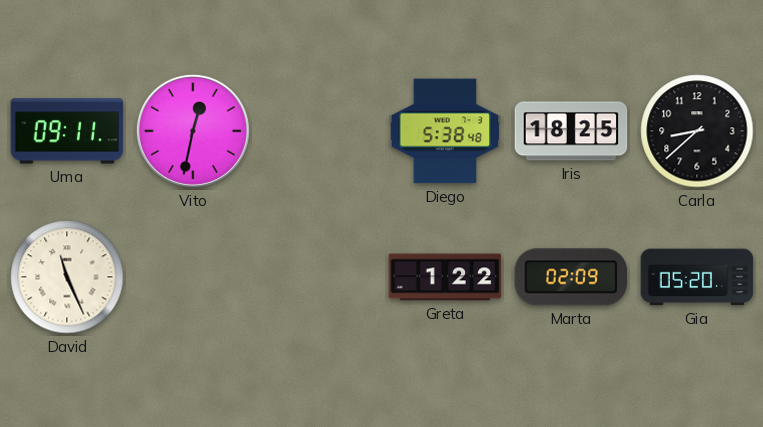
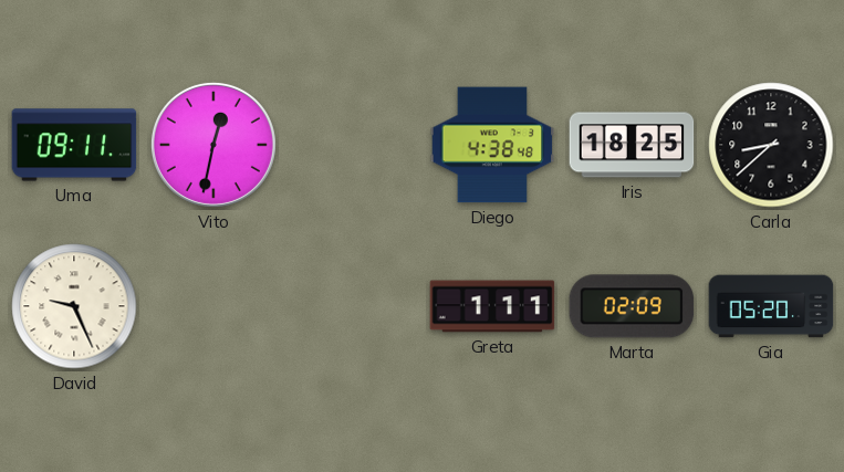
Diego: 5:38 -> 4:38 (492, 145)
David: 11:26 -> 9:26 (74, 306)
Greta: 1:22 -> 1:11 (492, 306)
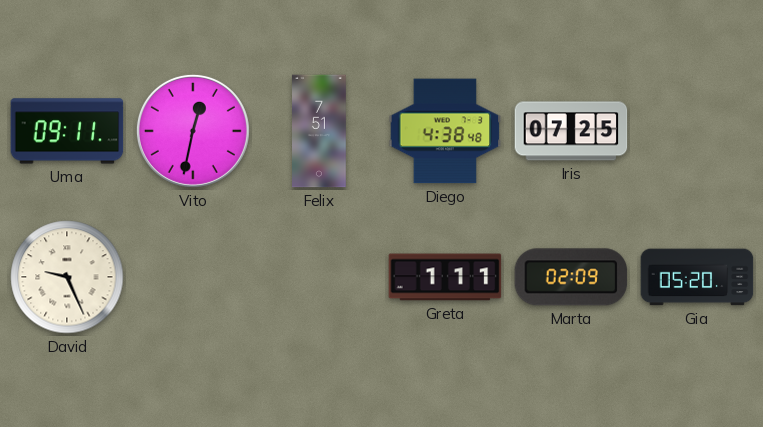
Felix: none -> 7:51 (320, 131)
Iris: 18:25 -> 07:25 (571, 131)
Carla: 8:38 -> none (771, 145)
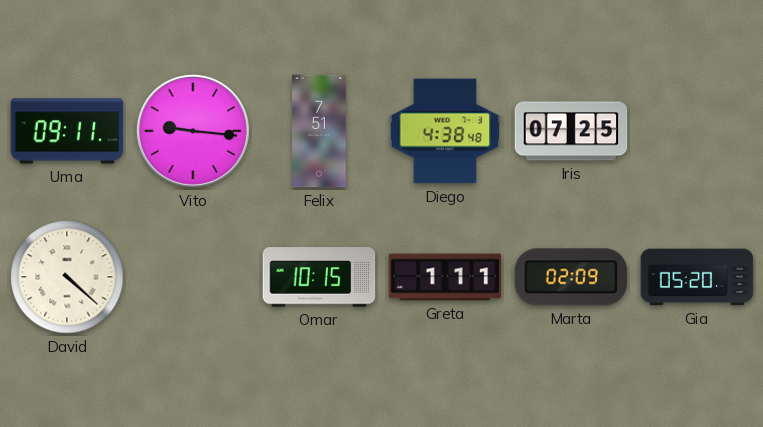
Vito: 12:32 -> 9:16 (193, 131)
David: 9:26 -> 4:22 (67, 277)
Omar: none -> 10:15 (319, 277)
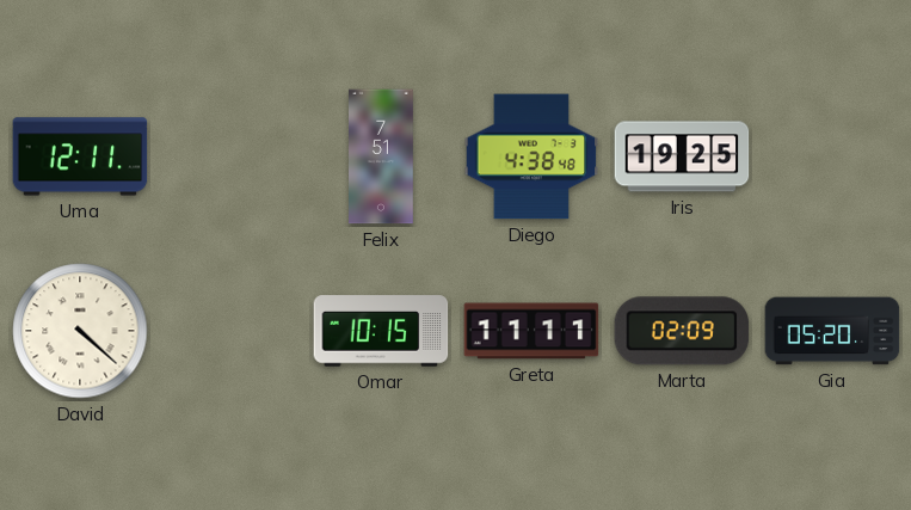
Uma: 09:11 -> 12:11 (80, 156)
Vito: 9:16 -> none (193, 131)
Iris: 07:25 -> 19:25 (682, 156)
Greta: 1:11 -> 11:11 (531, 331)
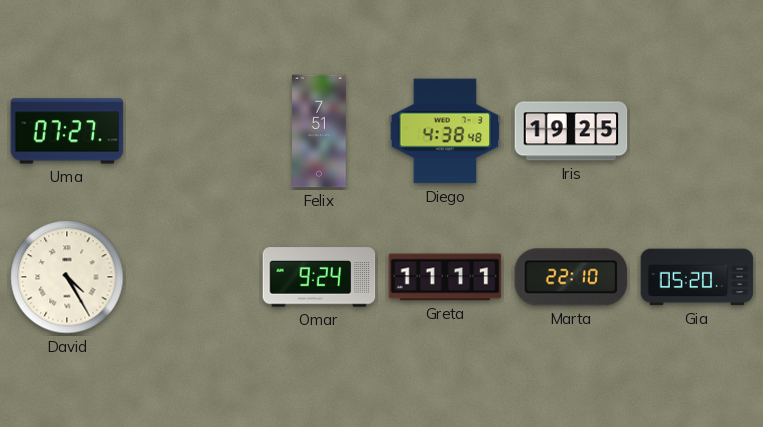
Uma: 12:11 -> 07:27 (67, 131)
David: 4:22 -> 4:25 (67, 277)
Omar: 10:15 -> 9:24 (319, 277)
Marta: 02:09 -> 22:10 (571, 277)
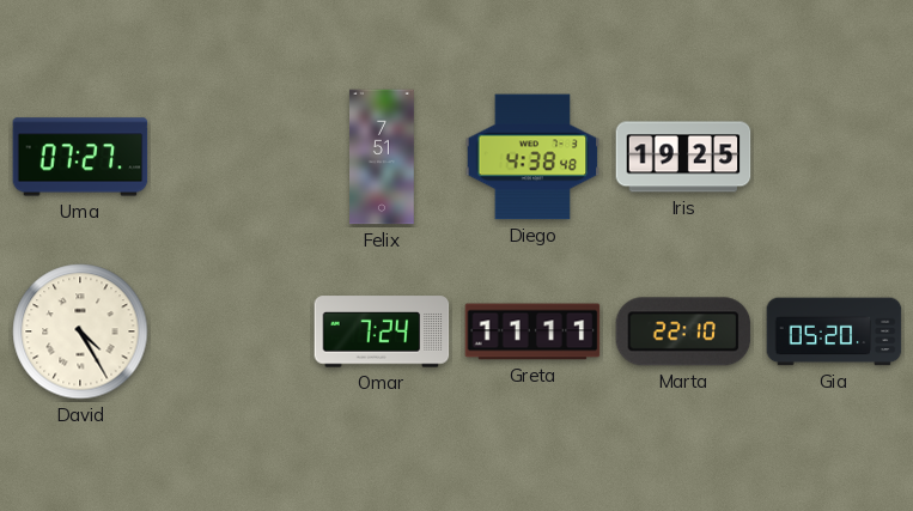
Omar: 9:24 -> 7:24 (382, 331)
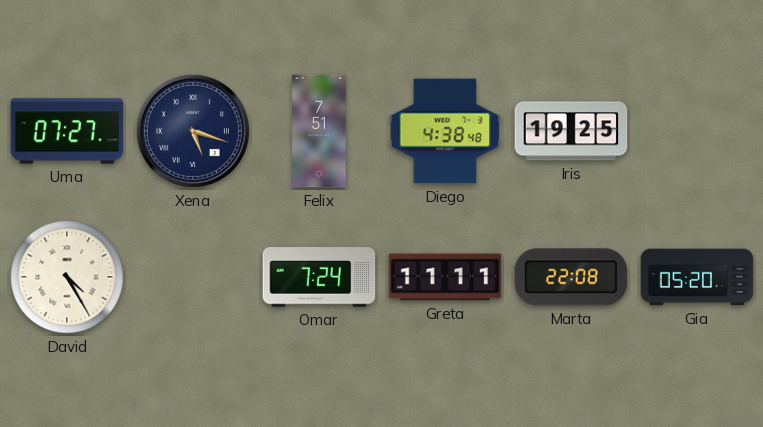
Xena: none -> 5:18 (193, 131)
Marta: 22:10 -> 22:08 (571, 277)
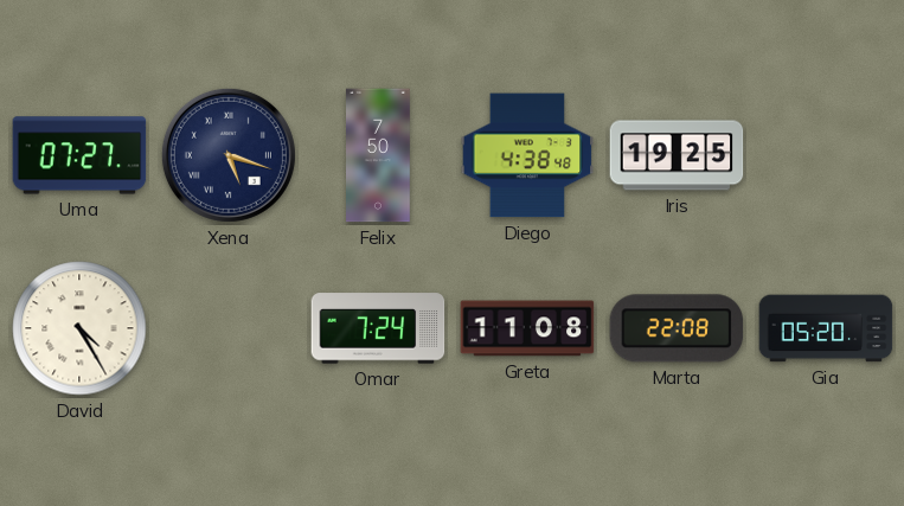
Felix: 7:51 -> 7:50 (379, 155)
Greta: 11:11 -> 11:08 (527, 328)
